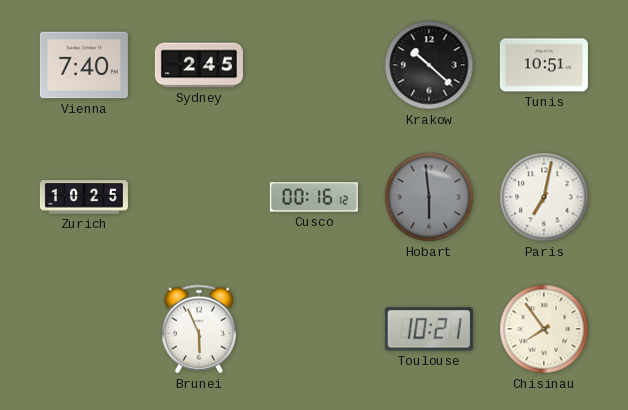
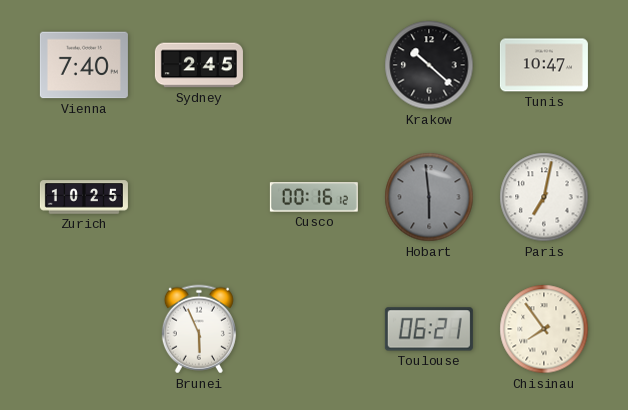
Tunis: 10:51 -> 10:47 (544, 65)
Toulouse: 10:21 -> 06:21 (429, 329)
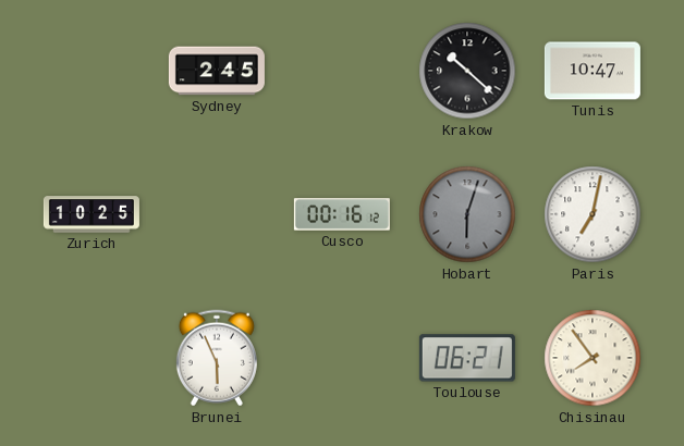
Vienna: 7:40 -> none (84, 65)
Hobart: 5:59 -> 6:03 (467, 214)
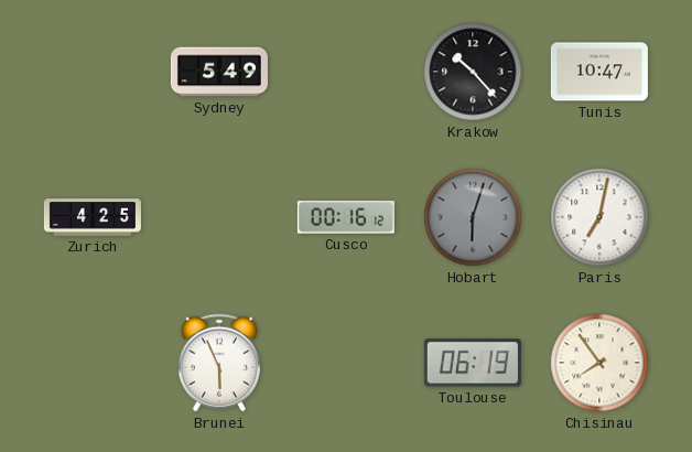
Sydney: 2:45 -> 5:49 (219, 72)
Krakow: 10:22 -> 10:23 (473, 72)
Zurich: 10:25 -> 4:25 (93, 217)
Toulouse: 06:21 -> 06:19 (473, 363)
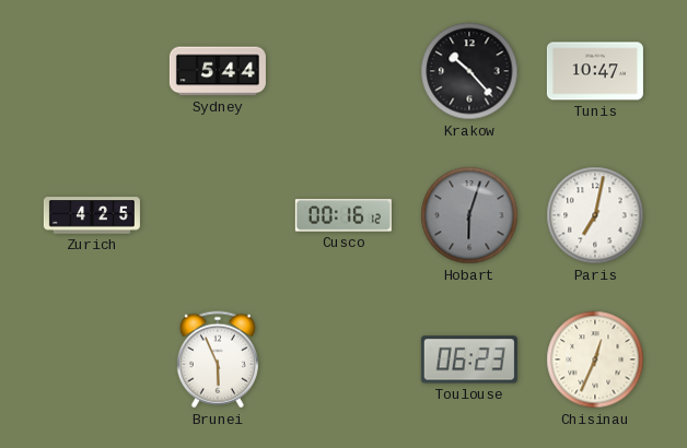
Sydney: 5:49 -> 5:44 (218, 71)
Toulouse: 06:19 -> 06:23 (469, 359)
Chisinau: 7:54 -> 12:34 (595, 359)
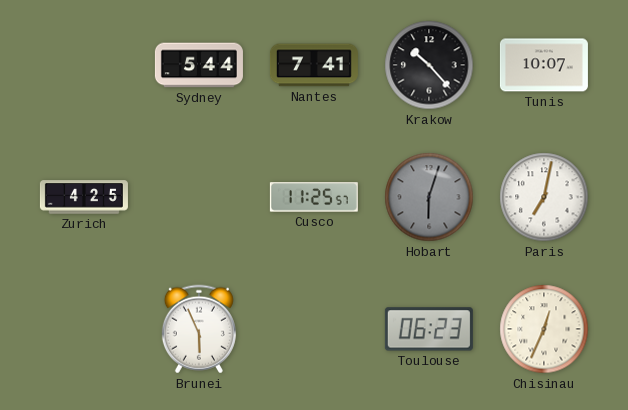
Nantes: none -> 7:41 (314, 65)
Tunis: 10:47 -> 10:07 (544, 65)
Cusco: 00:16 -> 11:25 (314, 197)
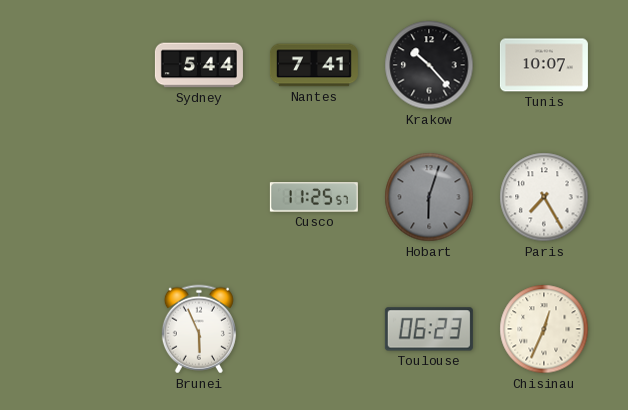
Zurich: 4:25 -> none (84, 197)
Paris: 7:02 -> 7:25 (544, 197)
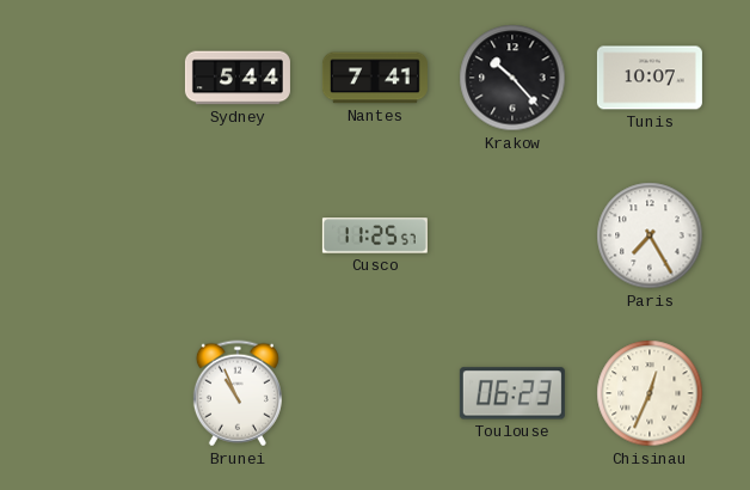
Hobart: 6:03 -> none (429, 197)
Brunei: 5:56 -> 10:56 (238, 393)
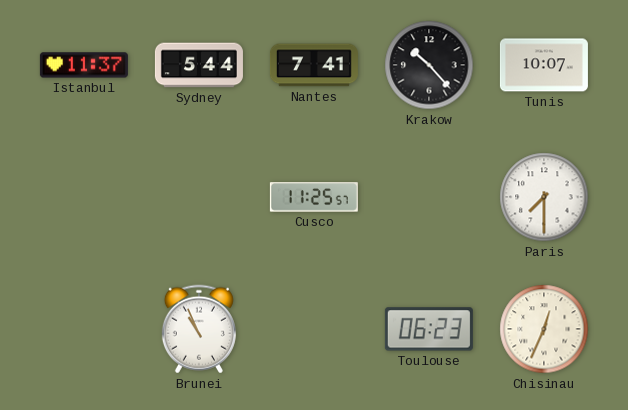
Istanbul: none -> 11:37 (84, 65)
Paris: 7:25 -> 7:30 (544, 197)
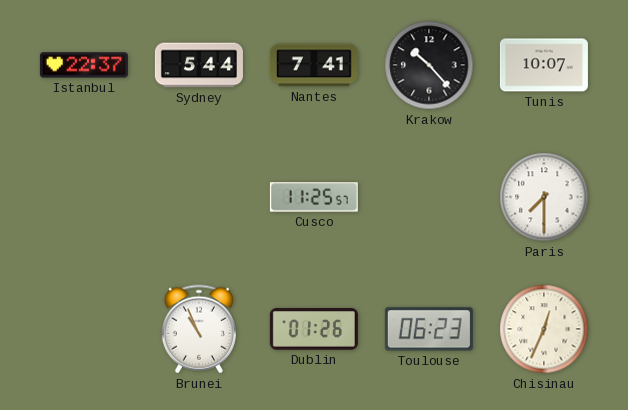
Istanbul: 11:37 -> 22:37 (84, 65)
Dublin: none -> 01:26 (314, 329)
